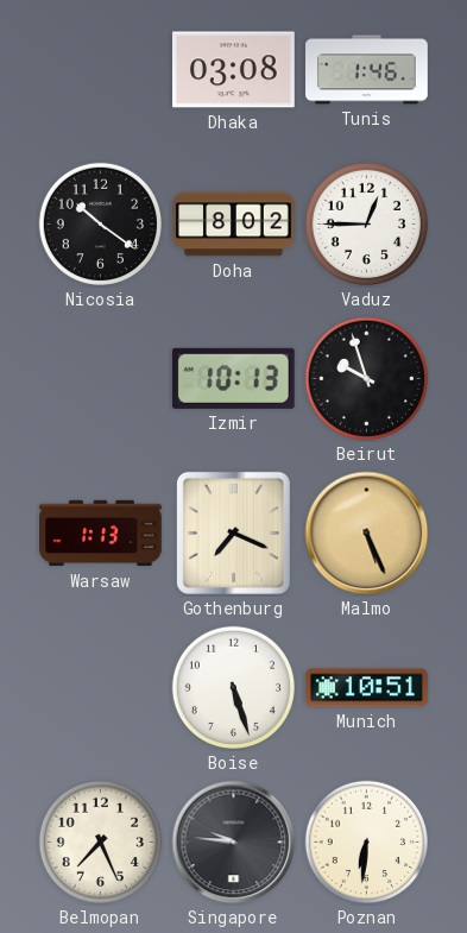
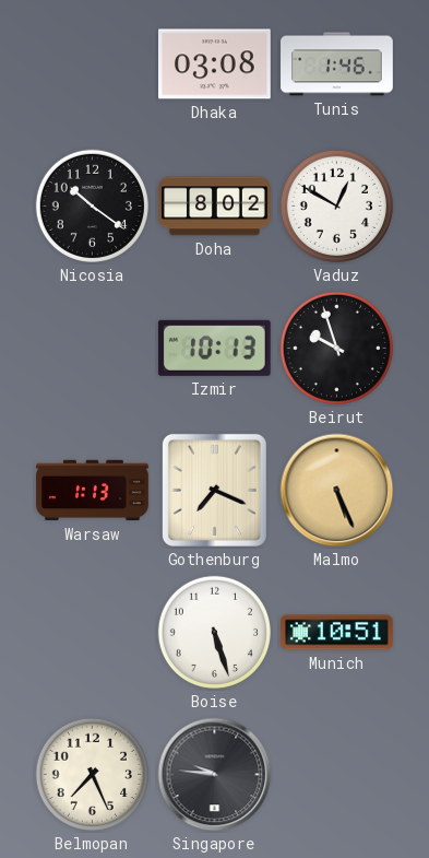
Vaduz: 12:45 -> 12:50 (336, 205)
Poznan: 6:31 -> none (366, 841)
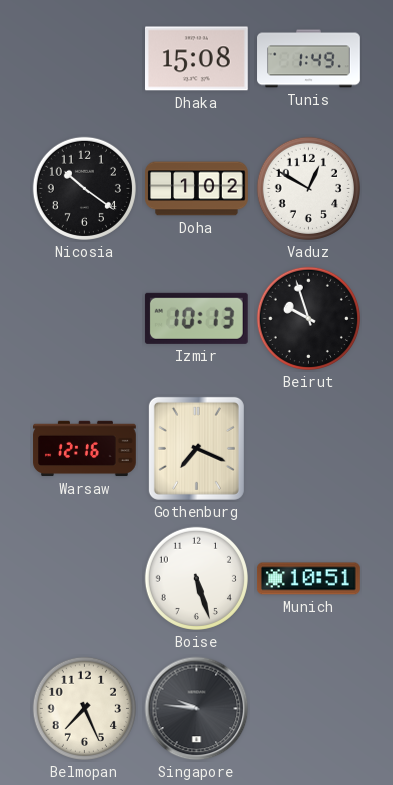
Dhaka: 03:08 -> 15:08 (197, 59)
Tunis: 1:46 -> 1:49 (309, 59)
Doha: 8:02 -> 1:02 (197, 189)
Warsaw: 1:13 -> 12:16 (85, 449)
Malmo: 5:26 -> none (337, 491)
